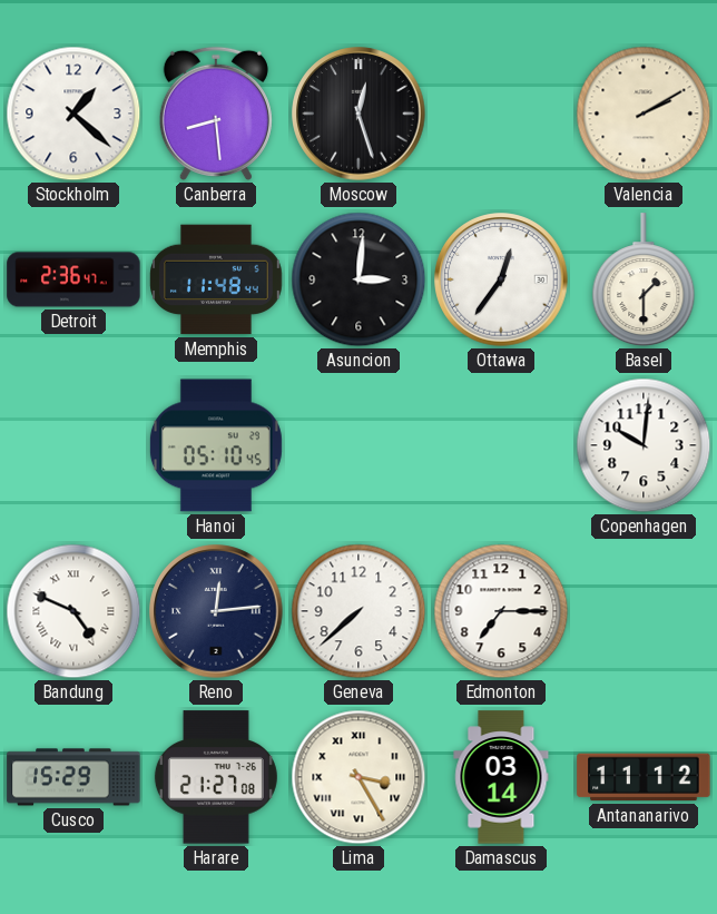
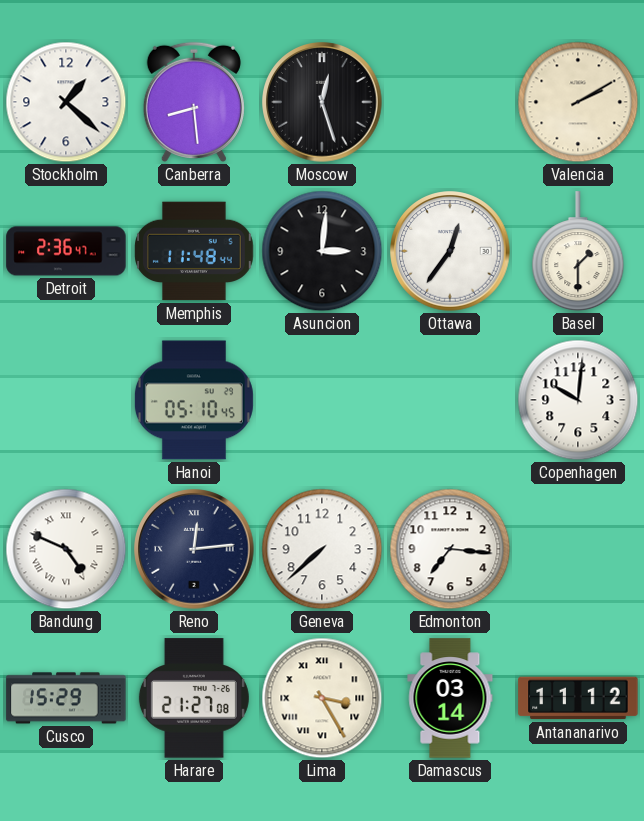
Edmonton: 7:15 -> 7:16 (450, 549)
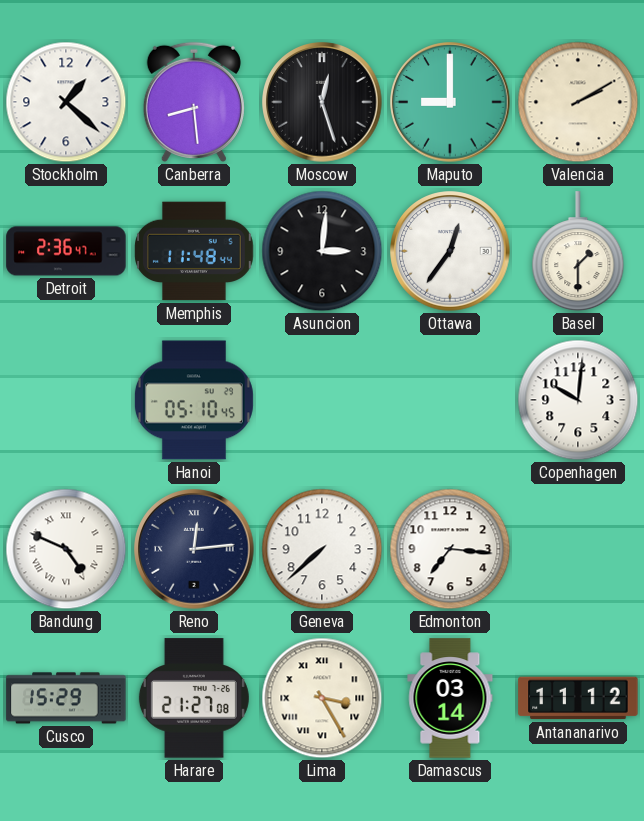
Maputo: none -> 9:00 (450, 102)
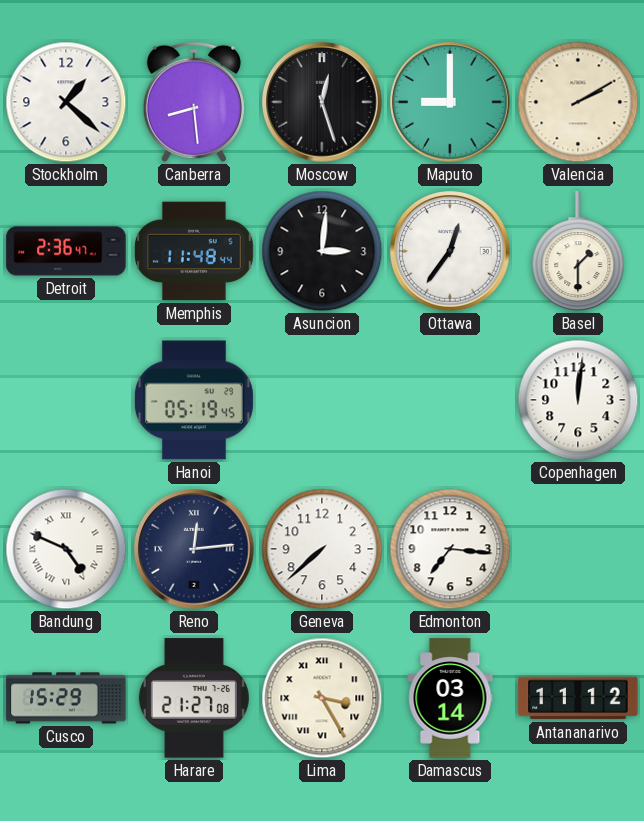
Hanoi: 05:10 -> 05:19 (194, 400)
Copenhagen: 10:01 -> 12:01 (578, 400)
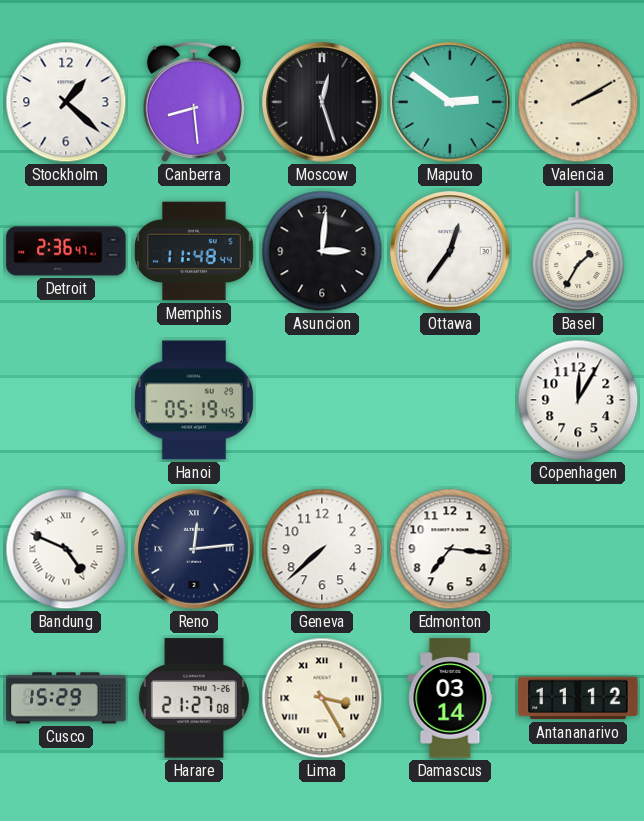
Maputo: 9:00 -> 2:51 (450, 102)
Basel: 1:30 -> 1:35 (578, 252)
Copenhagen: 12:01 -> 12:05 (578, 400)
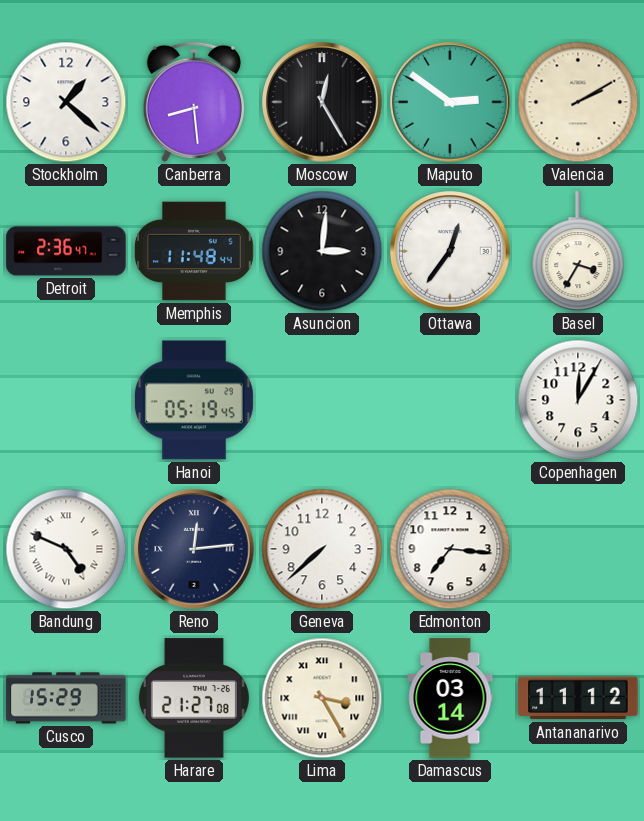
Moscow: 12:27 -> 12:25 (322, 102)
Basel: 1:35 -> 3:35 (578, 252)
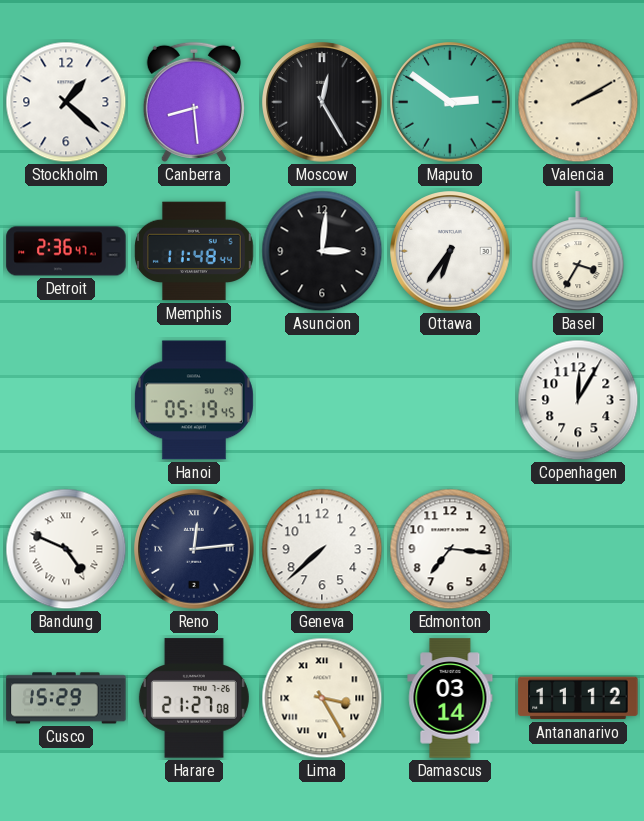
Ottawa: 12:36 -> 6:36 (450, 251)
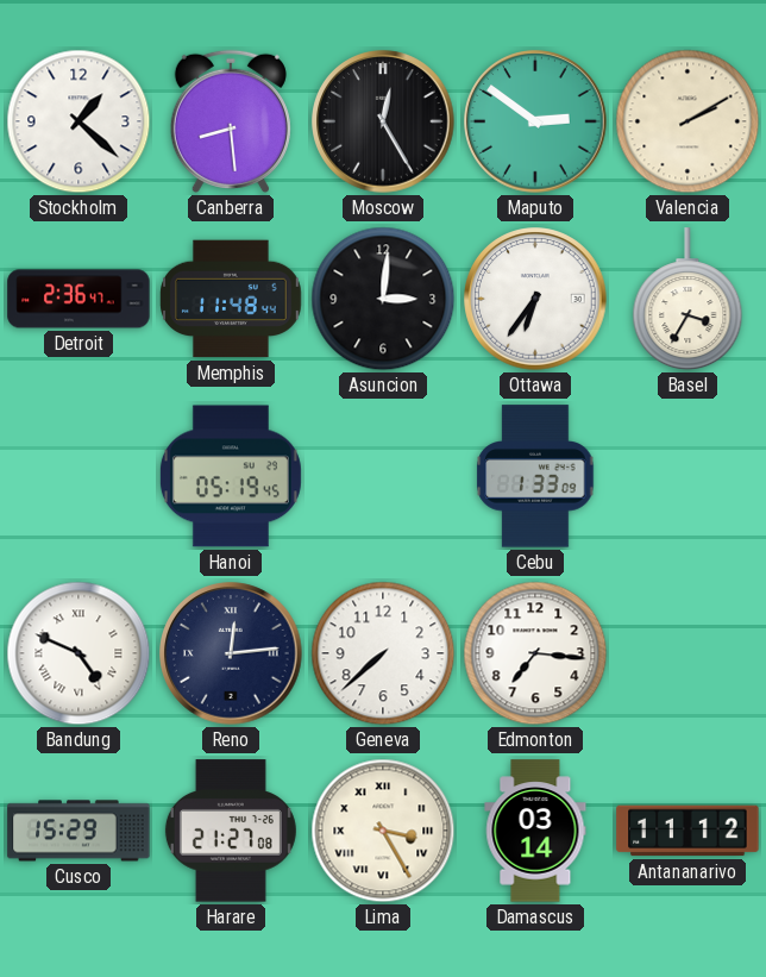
Cebu: none -> 1:33 (535, 476)
Copenhagen: 12:05 -> none (578, 400)
